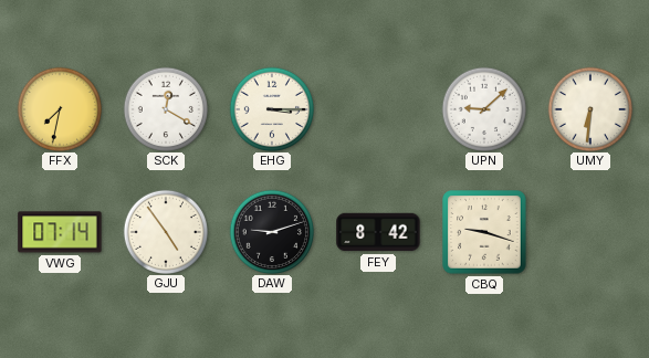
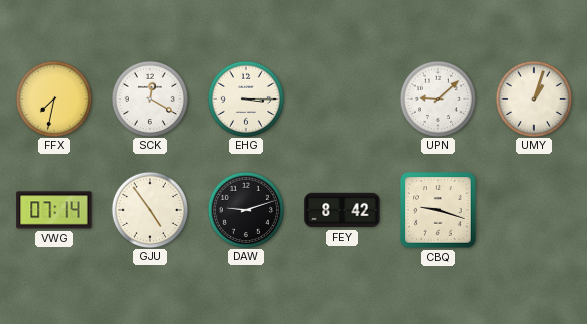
UMY: 6:31 -> 1:03 (533, 98)
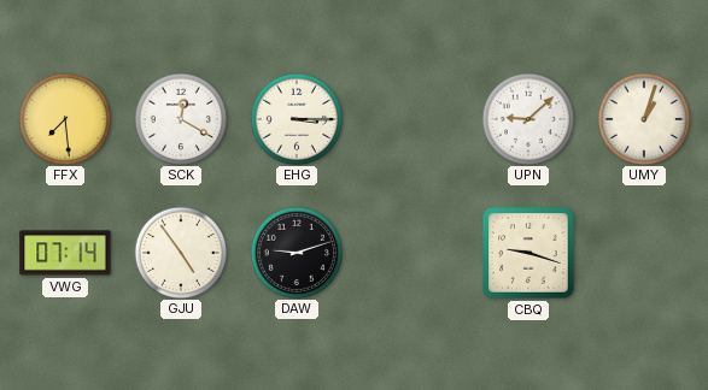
FFX: 7:32 -> 7:29 (64, 118)
FEY: 8:42 -> none (342, 210)
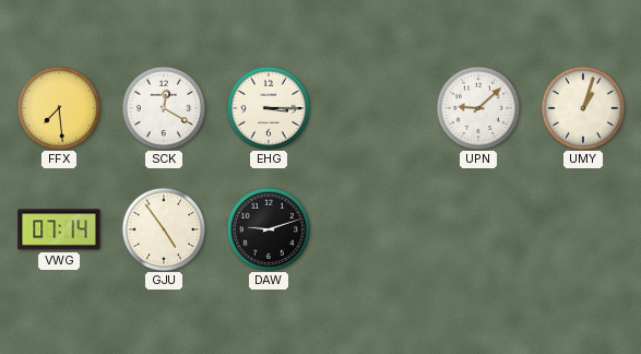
CBQ: 9:18 -> none (528, 253)
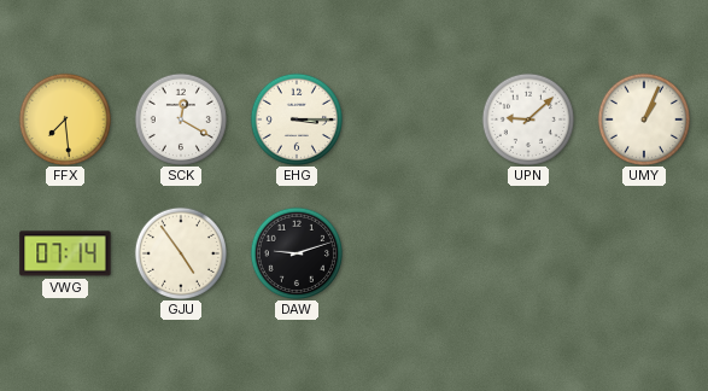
UMY: 1:03 -> 1:04 (643, 118)
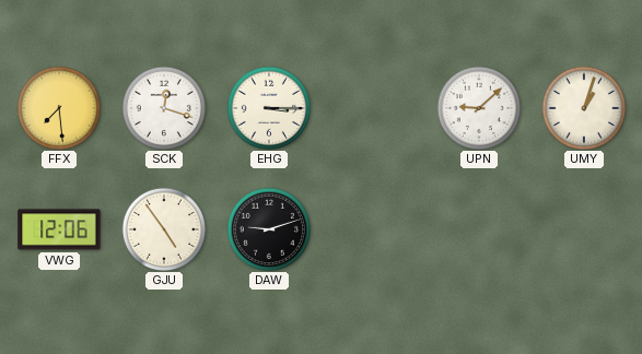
SCK: 12:20 -> 12:18 (163, 107)
UMY: 1:04 -> 1:03 (583, 107)
VWG: 07:14 -> 12:06 (59, 229)
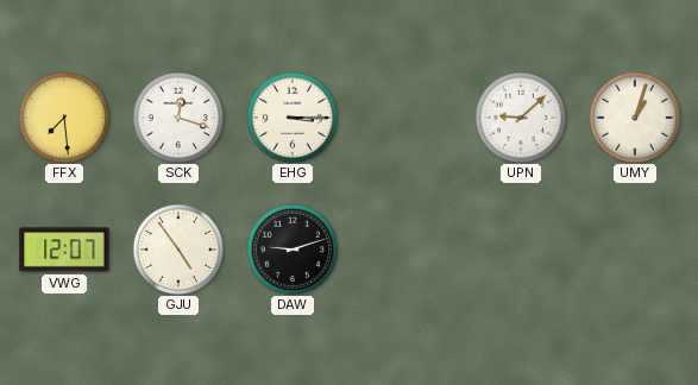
VWG: 12:06 -> 12:07 (64, 250)
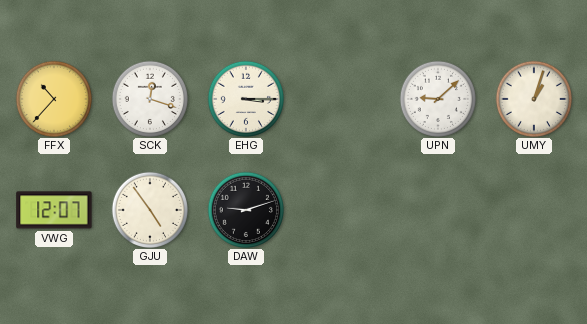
FFX: 7:29 -> 10:37 (53, 98)
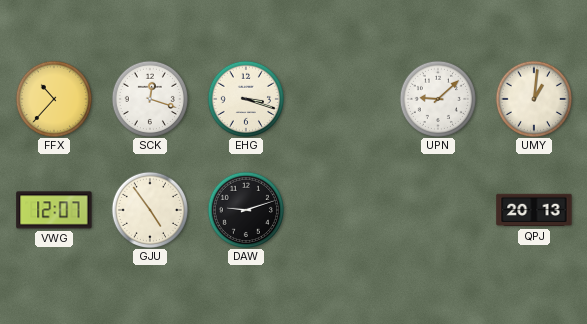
EHG: 3:15 -> 3:18 (245, 98)
UMY: 1:03 -> 1:01 (533, 98)
QPJ: none -> 20:13 (534, 210)
